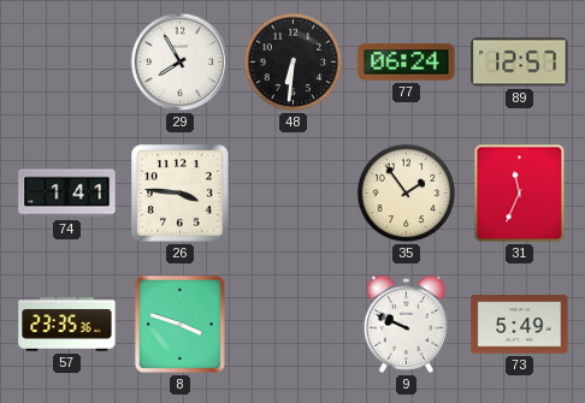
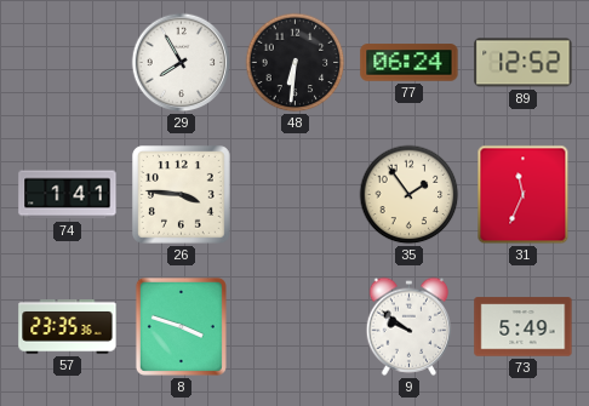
89: 12:57 -> 12:52 (524, 63)
9: 9:49 -> 9:51 (410, 326)
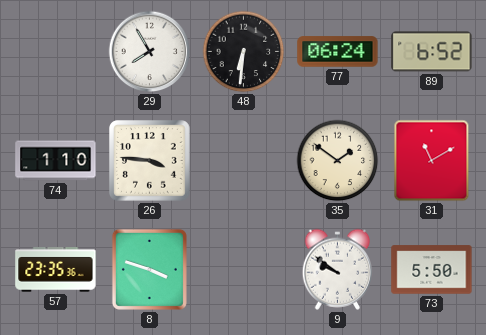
89: 12:52 -> 6:52 (432, 52)
74: 1:41 -> 1:10 (56, 161)
35: 1:54 -> 1:51 (338, 161)
31: 11:34 -> 11:10 (432, 161)
73: 5:49 -> 5:50 (432, 270)
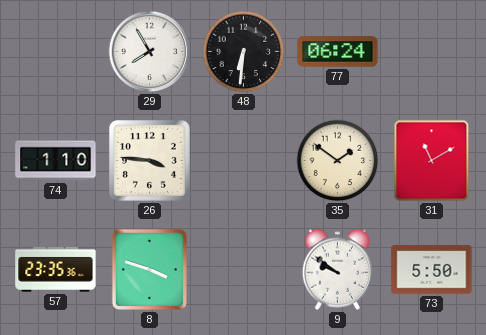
89: 6:52 -> none (432, 52)
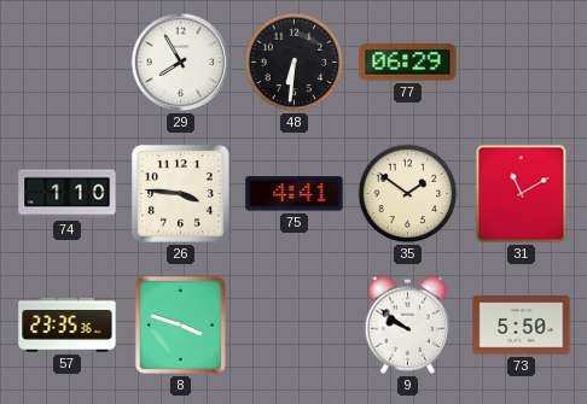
77: 06:24 -> 06:29 (408, 63)
75: none -> 4:41 (295, 194)
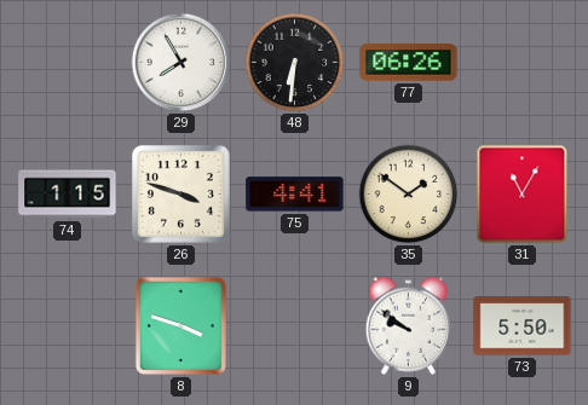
77: 06:29 -> 06:26 (409, 63)
74: 1:10 -> 1:15 (68, 195)
26: 3:46 -> 3:48 (181, 195)
31: 11:10 -> 11:05 (523, 195)
57: 23:35 -> none (68, 326)
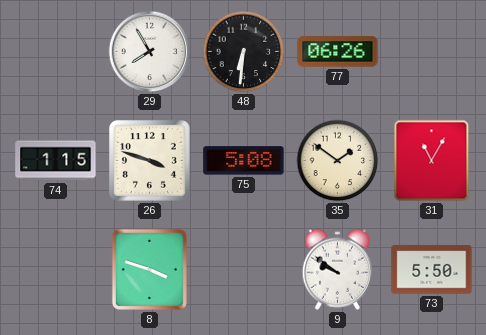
75: 4:41 -> 5:08 (244, 161)
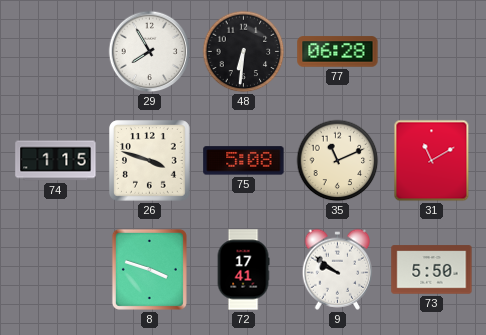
77: 06:26 -> 06:28 (338, 52)
35: 1:51 -> 11:11 (338, 161)
31: 11:05 -> 11:10 (432, 161)
72: none -> 17:41 (243, 270)
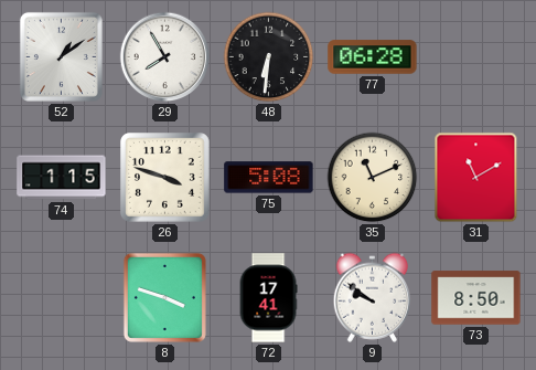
52: none -> 1:09 (61, 56)
73: 5:50 -> 8:50 (476, 298)
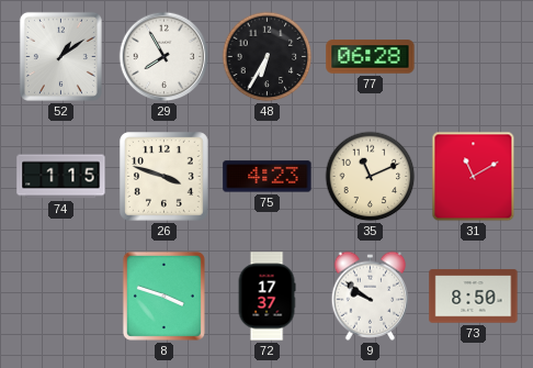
48: 6:31 -> 6:35 (268, 57)
75: 5:08 -> 4:23 (268, 177)
72: 17:41 -> 17:37 (266, 297)
